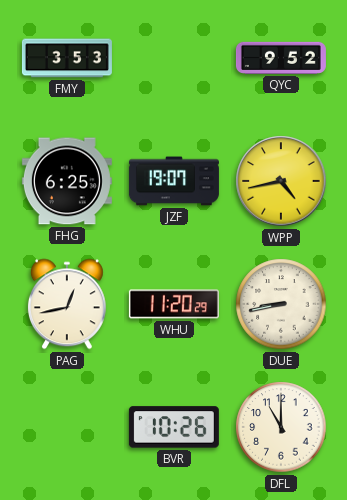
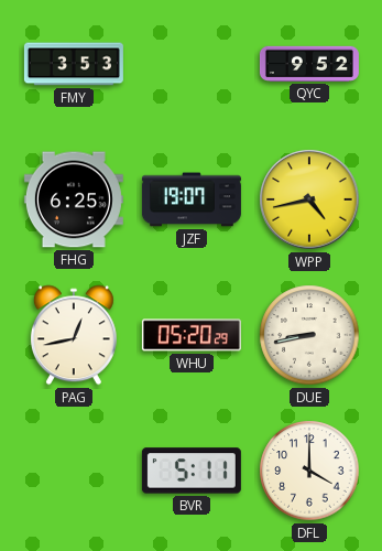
WHU: 11:20 -> 05:20 (192, 335)
BVR: 10:26 -> 5:11 (192, 471)
DFL: 11:00 -> 4:00 (309, 471)
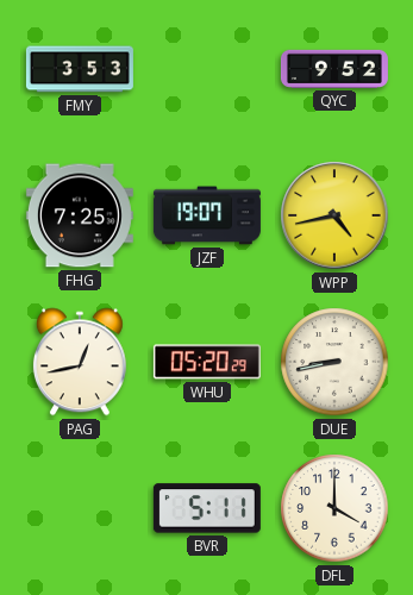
FHG: 6:25 -> 7:25 (80, 215)
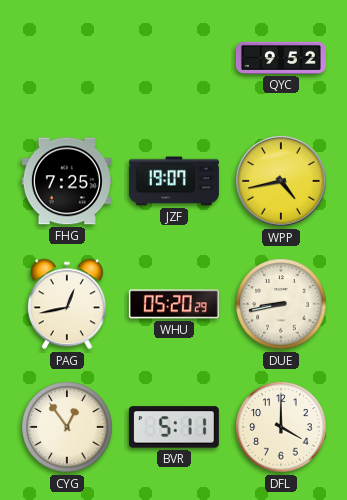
FMY: 3:53 -> none (80, 69)
CYG: none -> 12:54 (67, 427)
